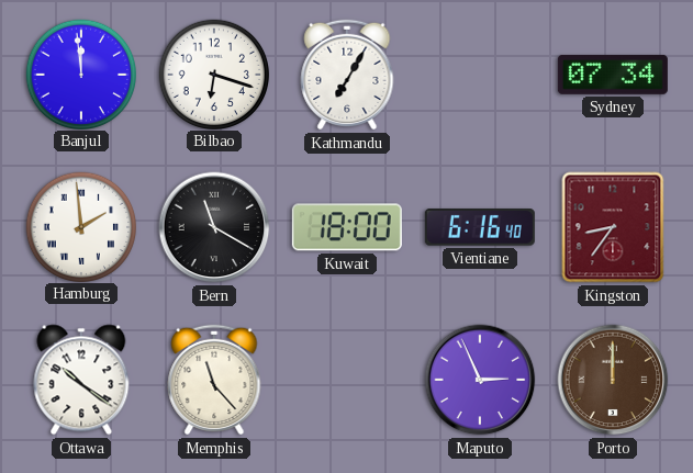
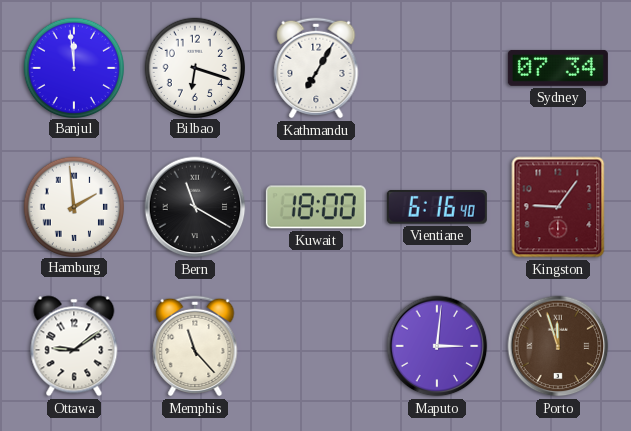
Kingston: 8:36 -> 9:06 (558, 207)
Ottawa: 10:21 -> 9:09 (74, 346)
Maputo: 2:56 -> 3:01 (437, 346)
Porto: 12:00 -> 11:57 (558, 346)
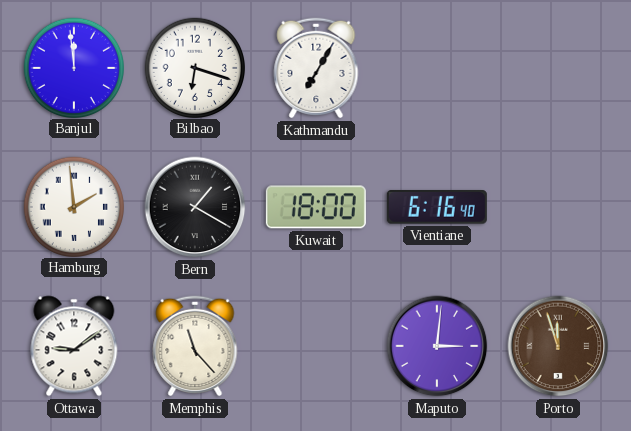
Sydney: 07:34 -> none (558, 68)
Bern: 11:20 -> 1:20 (195, 207)
Kingston: 9:06 -> none (558, 207)
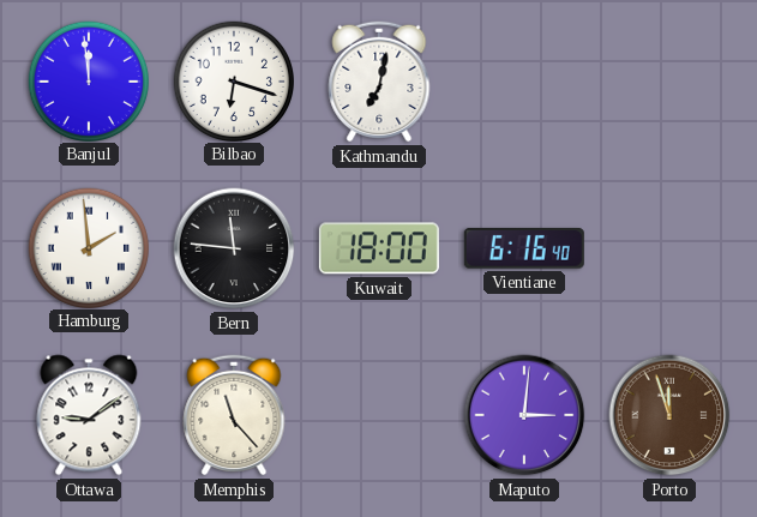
Kathmandu: 7:05 -> 7:02 (379, 82)
Bern: 1:20 -> 11:46 (234, 248)
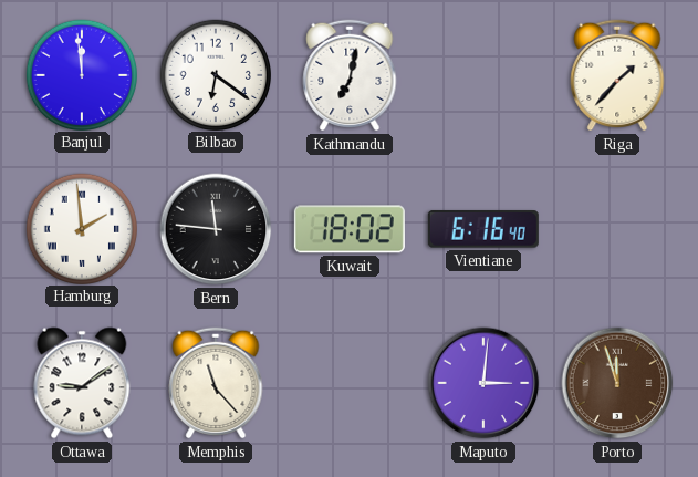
Bilbao: 6:18 -> 6:21 (215, 74)
Riga: none -> 1:37 (617, 75)
Kuwait: 18:00 -> 18:02 (350, 229)
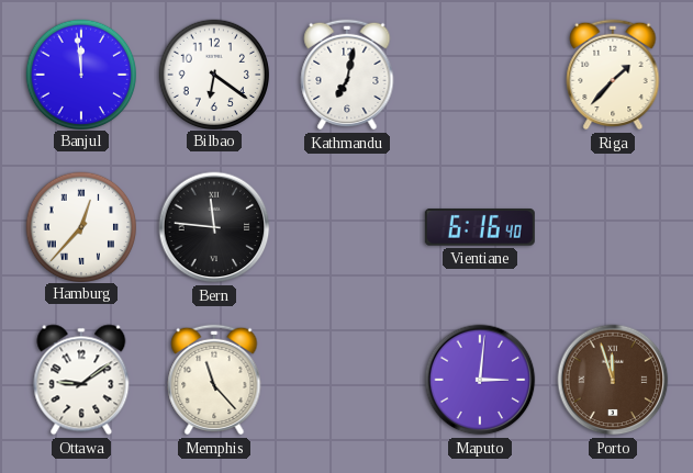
Hamburg: 1:59 -> 12:37 (80, 226)
Kuwait: 18:02 -> none (350, 229)
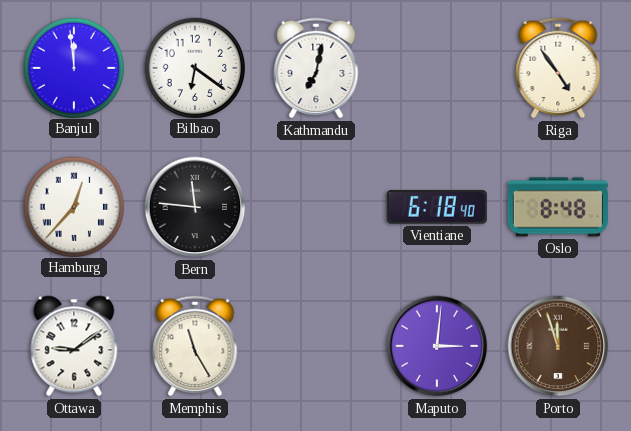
Riga: 1:37 -> 4:54 (558, 68)
Vientiane: 6:16 -> 6:18 (437, 208)
Oslo: none -> 8:48 (558, 207)
Memphis: 11:23 -> 11:25 (195, 346)
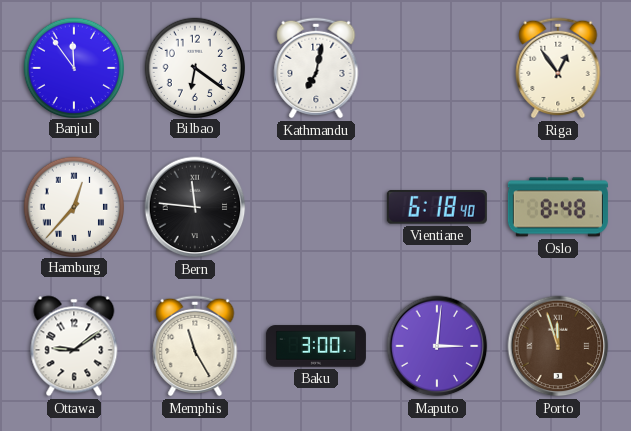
Banjul: 11:59 -> 11:54 (73, 67)
Riga: 4:54 -> 12:54 (558, 68)
Baku: none -> 3:00 (316, 346)
